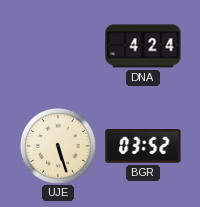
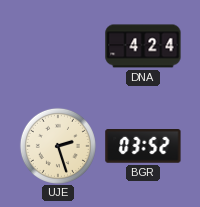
UJE: 5:27 -> 2:27 (58, 146)
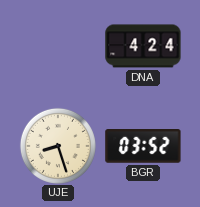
UJE: 2:27 -> 8:27 (58, 146)
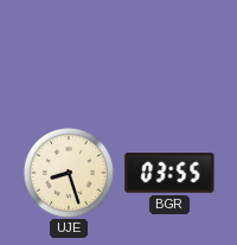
DNA: 4:24 -> none (143, 46)
BGR: 03:52 -> 03:55 (169, 174)
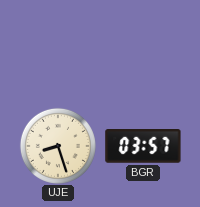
BGR: 03:55 -> 03:57 (143, 147)
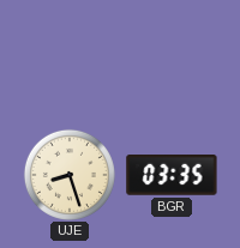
BGR: 03:57 -> 03:35 (172, 176)
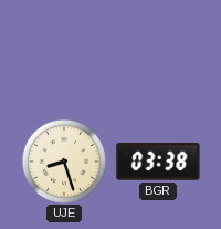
BGR: 03:35 -> 03:38 (158, 163)
